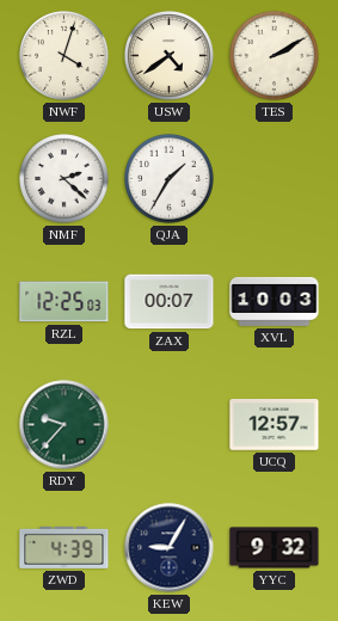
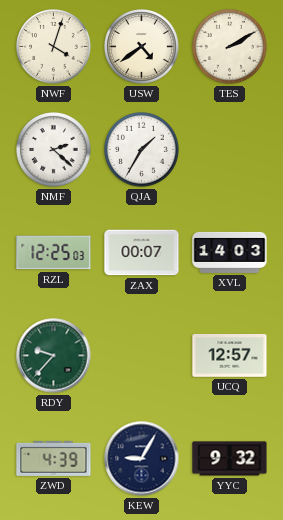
XVL: 10:03 -> 14:03 (230, 252)
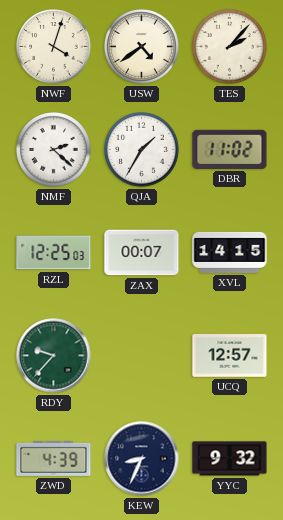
TES: 2:10 -> 2:07 (230, 47)
DBR: none -> 11:02 (230, 149)
XVL: 14:03 -> 14:15 (230, 252)
KEW: 9:05 -> 8:34 (142, 459)
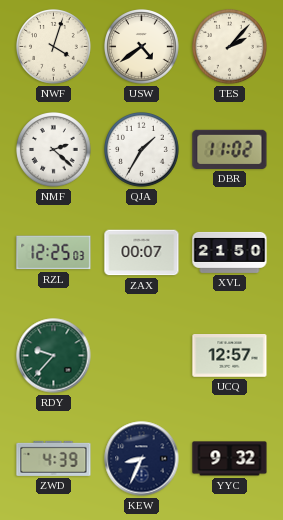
XVL: 14:15 -> 21:50 (230, 252)
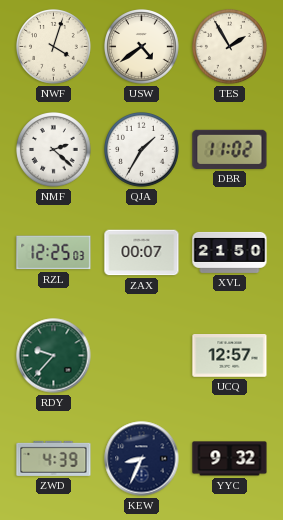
TES: 2:07 -> 1:55 (230, 47)
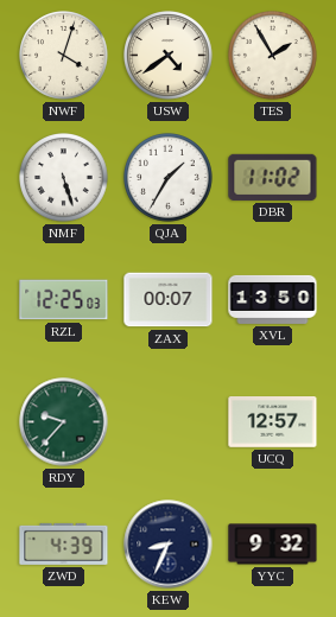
NMF: 2:22 -> 5:27 (64, 178)
XVL: 21:50 -> 13:50 (273, 299)
